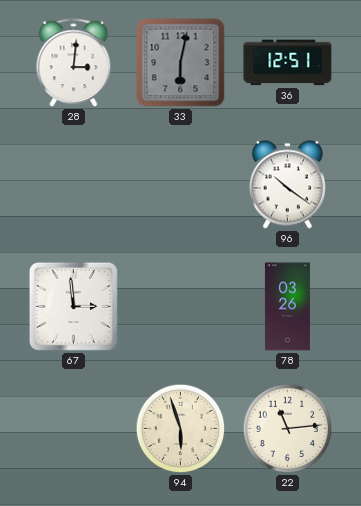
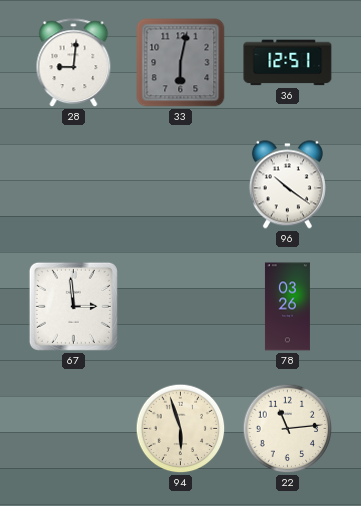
28: 3:01 -> 9:01 (74, 63)
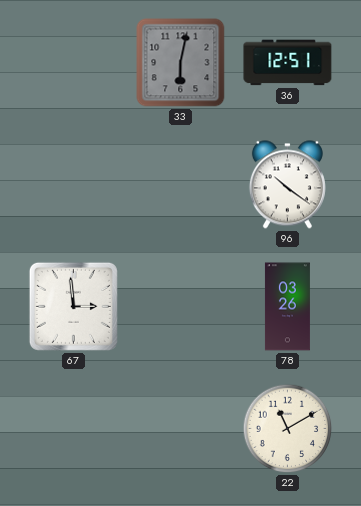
28: 9:01 -> none (74, 63)
94: 5:57 -> none (181, 429)
22: 11:14 -> 11:10 (288, 429)
